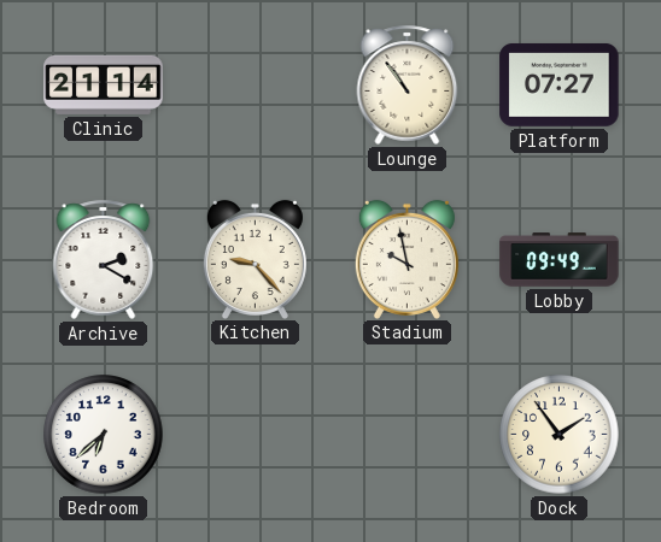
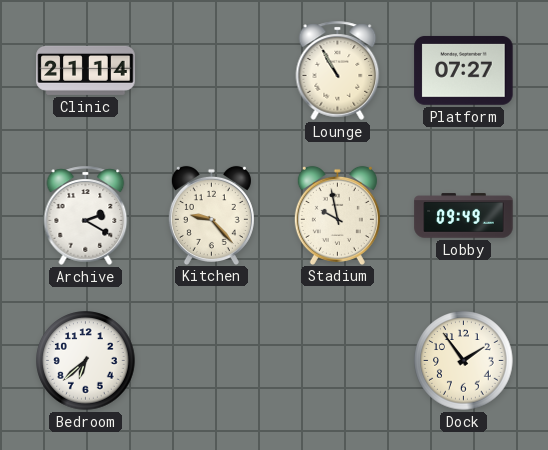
Lounge: 10:54 -> 10:55 (338, 70)
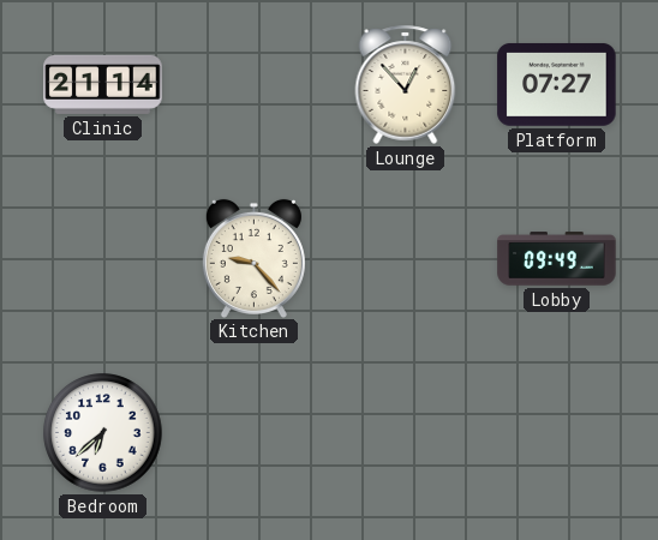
Lounge: 10:55 -> 12:53 (406, 84)
Archive: 2:20 -> none (86, 215)
Stadium: 9:58 -> none (337, 215)
Dock: 1:54 -> none (464, 361)
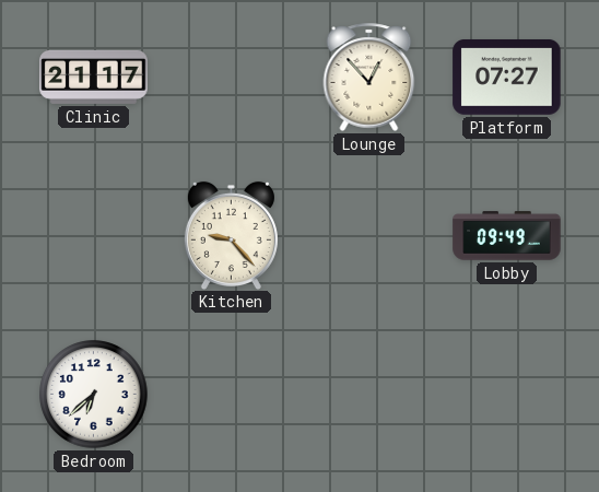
Clinic: 21:14 -> 21:17 (94, 77)
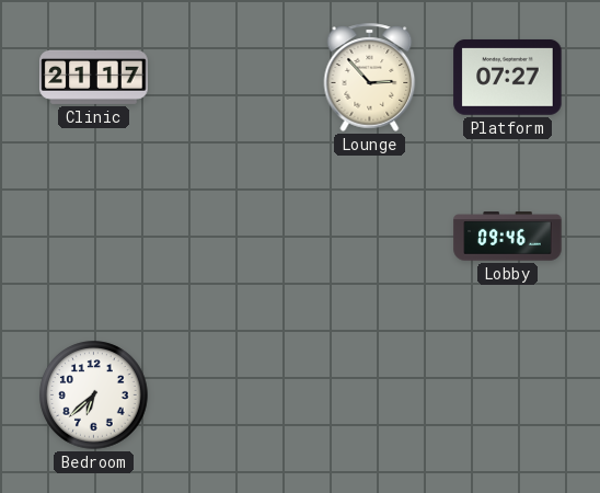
Lounge: 12:53 -> 2:53 (370, 77)
Kitchen: 9:23 -> none (231, 235)
Lobby: 09:49 -> 09:46 (508, 237)
